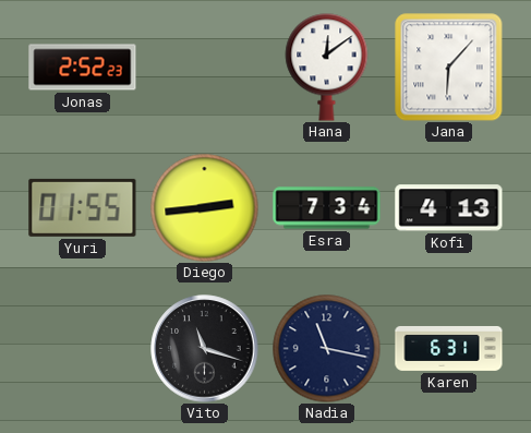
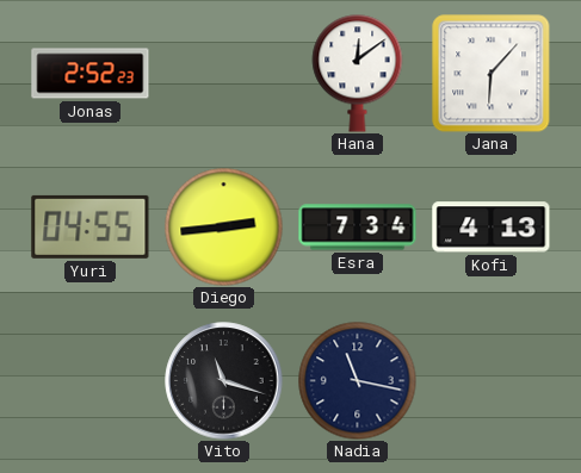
Yuri: 01:55 -> 04:55 (91, 226)
Karen: 6:31 -> none (449, 348)
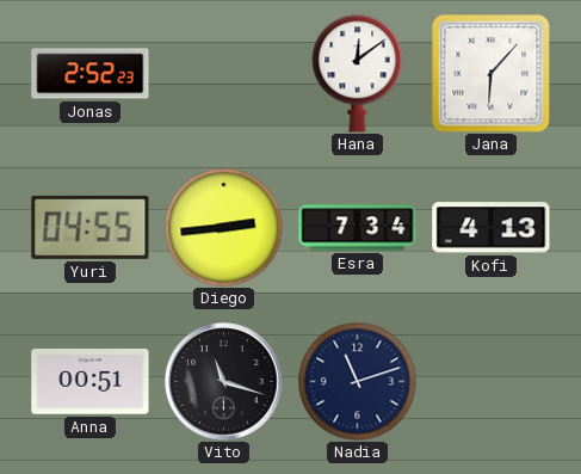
Anna: none -> 00:51 (91, 382)
Nadia: 11:17 -> 11:12 (358, 382)
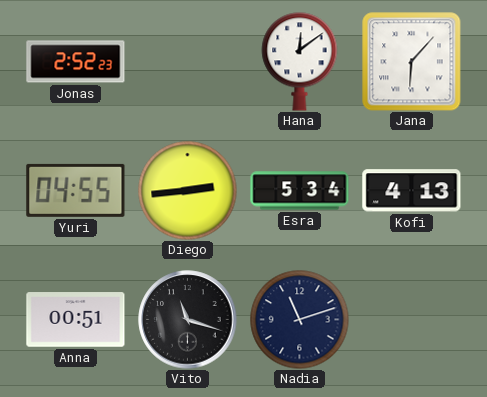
Esra: 7:34 -> 5:34 (300, 191)
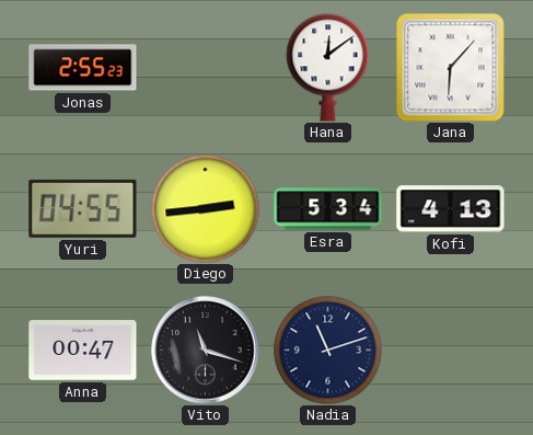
Jonas: 2:52 -> 2:55 (83, 68)
Anna: 00:51 -> 00:47 (83, 351)
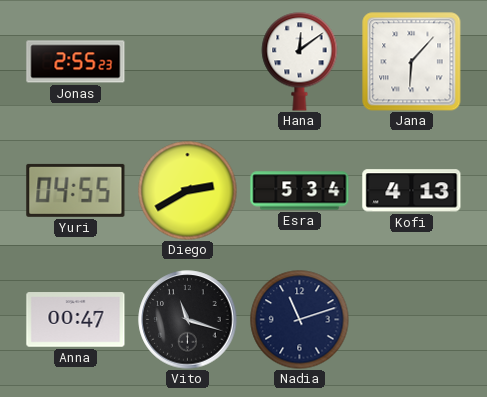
Diego: 2:44 -> 2:40 (188, 191)
